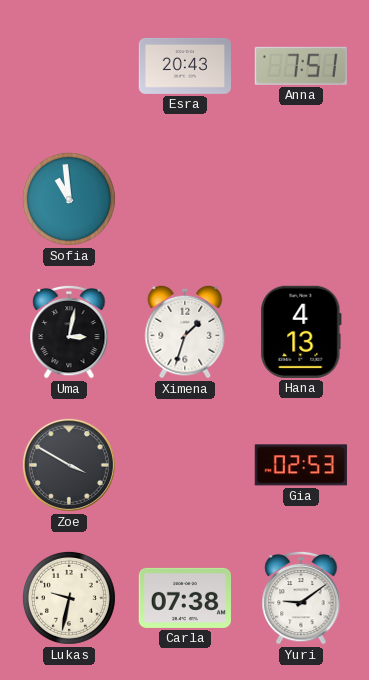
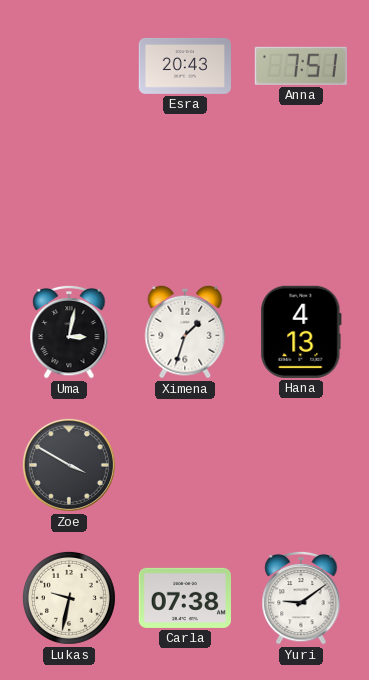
Sofia: 10:59 -> none (69, 199)
Gia: 02:53 -> none (301, 465)
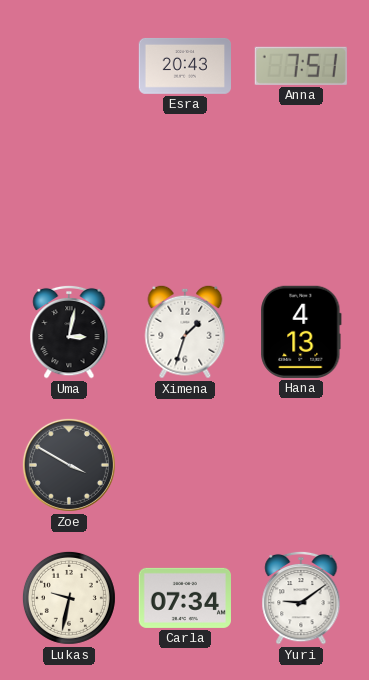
Carla: 07:38 -> 07:34 (184, 598)
